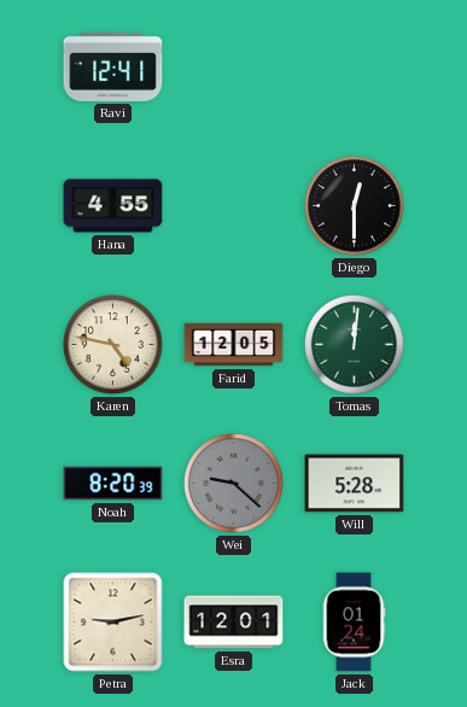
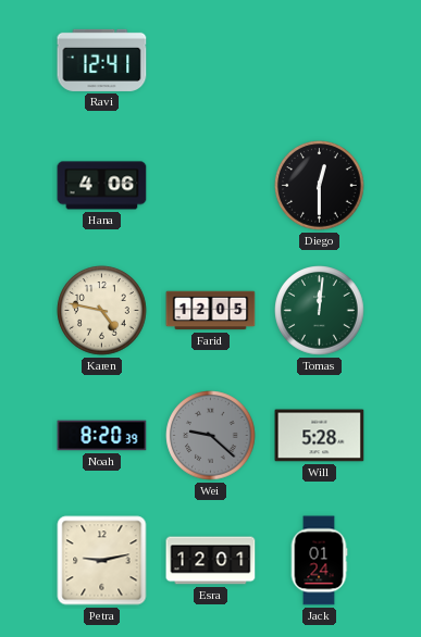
Hana: 4:55 -> 4:06 (102, 186)
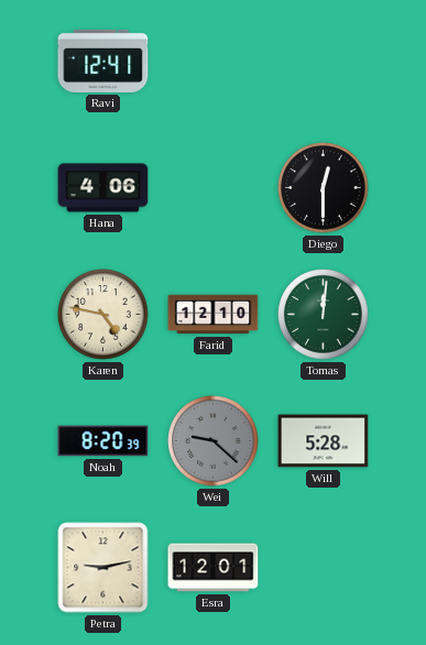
Farid: 12:05 -> 12:10 (214, 315)
Jack: 01:24 -> none (319, 561)
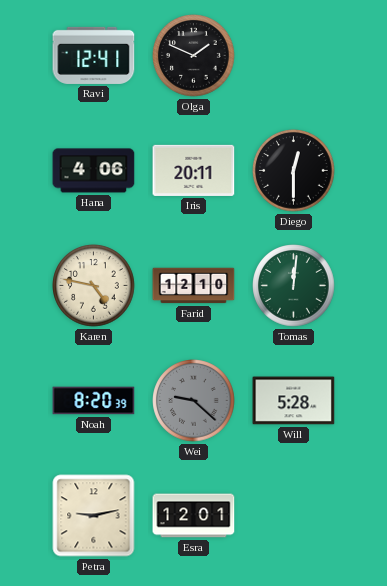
Olga: none -> 1:49 (194, 56)
Iris: none -> 20:11 (194, 170)
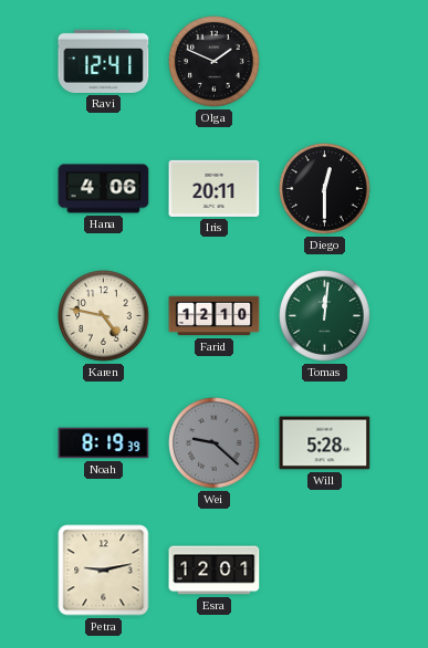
Noah: 8:20 -> 8:19 (104, 443)
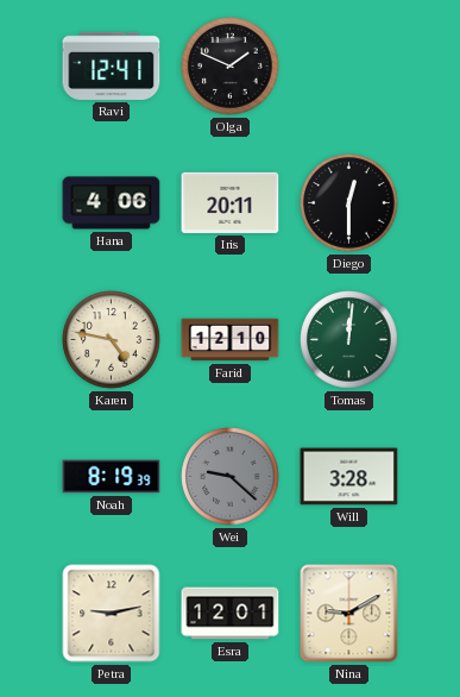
Will: 5:28 -> 3:28 (349, 477)
Nina: none -> 9:10 (349, 614)
